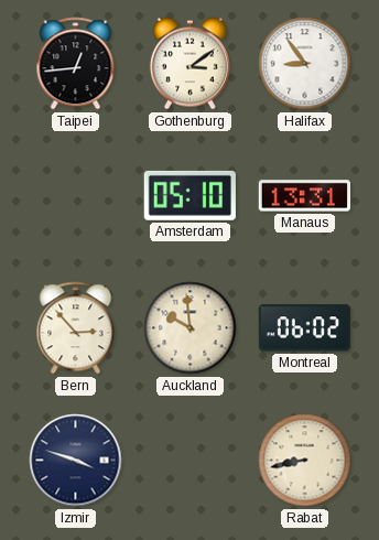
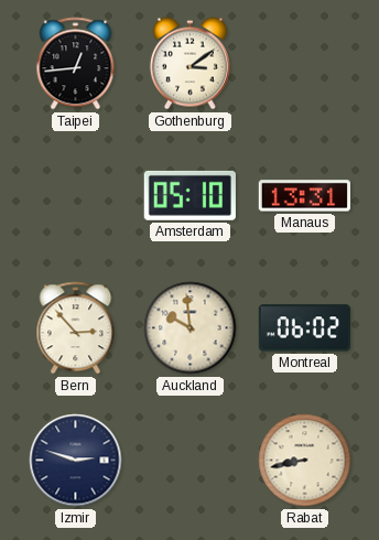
Halifax: 8:54 -> none (305, 64)
Izmir: 3:48 -> 2:48 (76, 461)
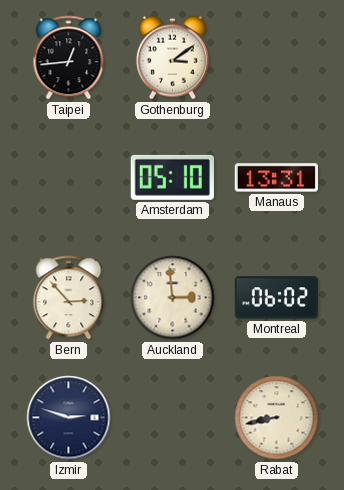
Auckland: 9:59 -> 2:59 (173, 298)
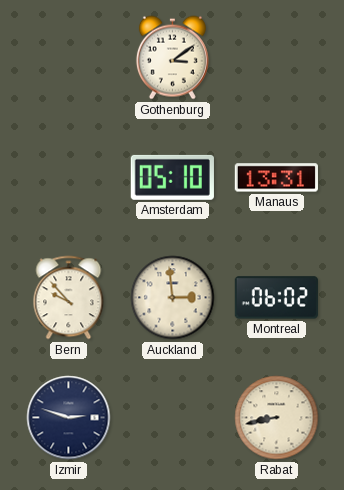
Taipei: 12:44 -> none (69, 58)
Bern: 2:53 -> 9:53 (69, 298)
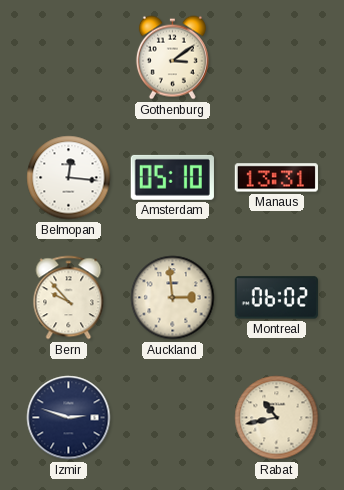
Belmopan: none -> 12:16 (69, 178)
Rabat: 8:43 -> 10:43 (277, 418)
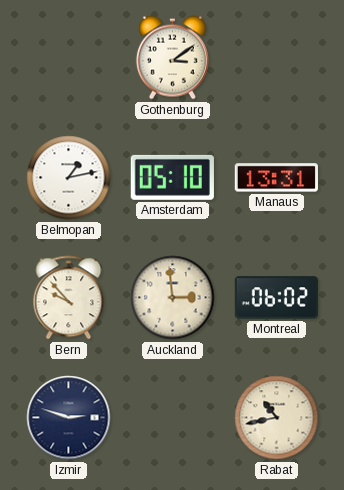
Belmopan: 12:16 -> 1:13 (69, 178)
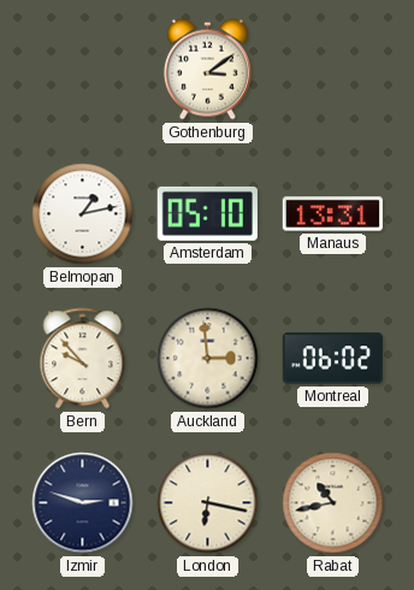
London: none -> 6:17 (208, 503)
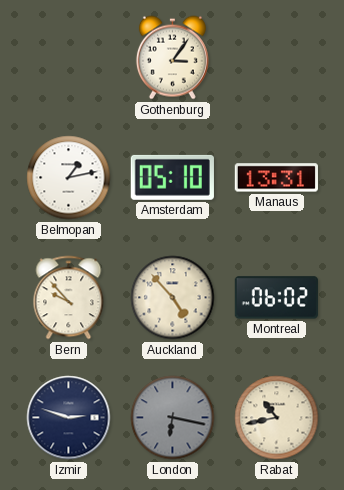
Gothenburg: 3:09 -> 3:06 (172, 58)
Auckland: 2:59 -> 4:53 (173, 298)
London dial: cream -> grey (173, 418)
